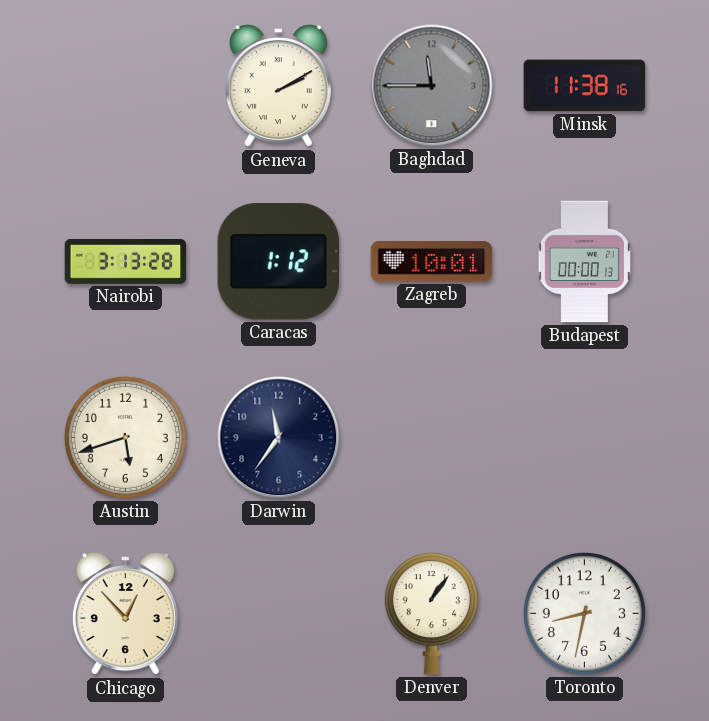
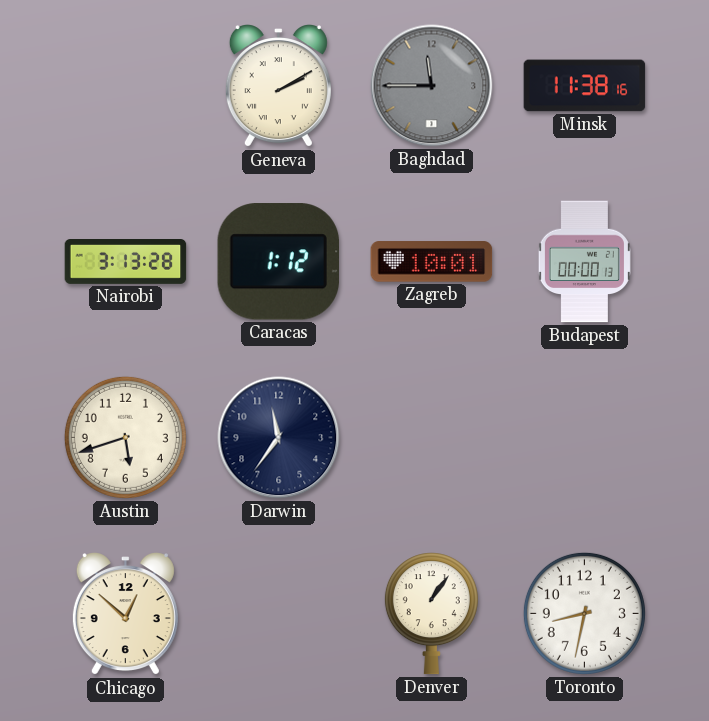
Chicago: 12:53 -> 12:52 (125, 614)
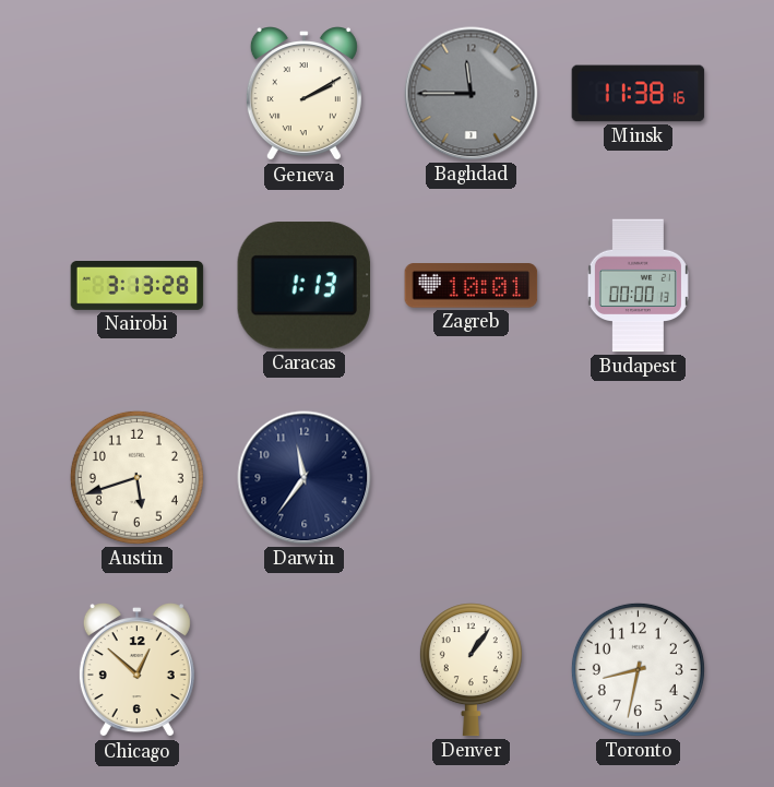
Caracas: 1:12 -> 1:13 (303, 286)
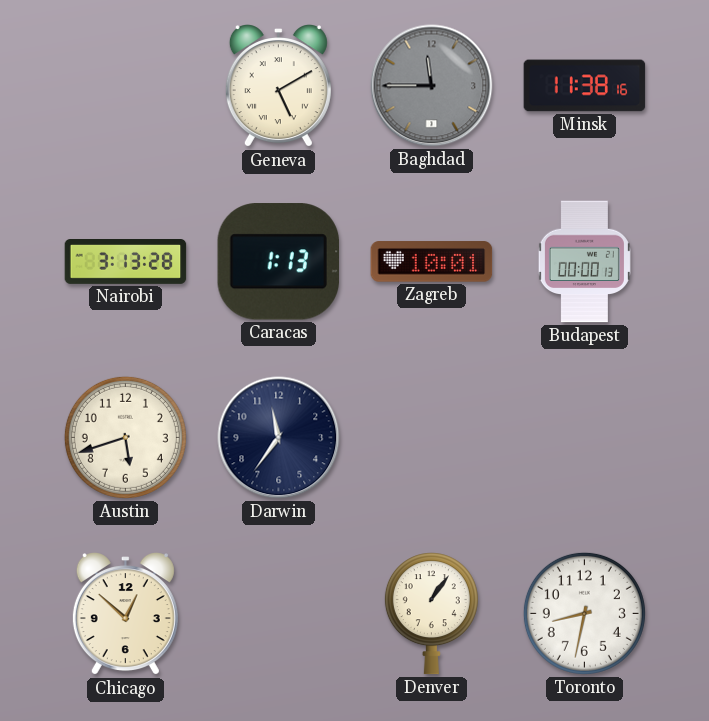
Geneva: 2:10 -> 5:10 (278, 86)
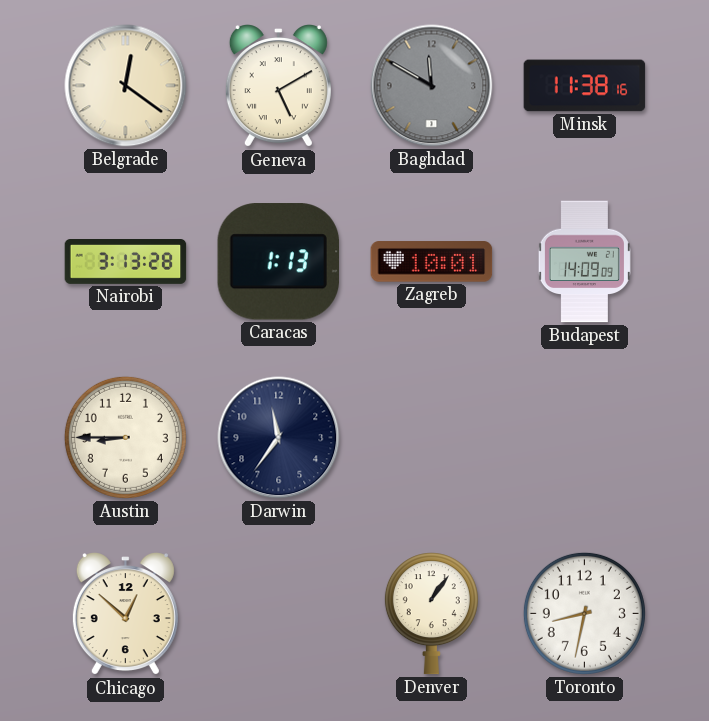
Belgrade: none -> 12:21 (126, 86)
Baghdad: 11:45 -> 11:50 (432, 86)
Budapest: 00:00 -> 14:09 (584, 262)
Austin: 5:42 -> 8:45 (125, 437)
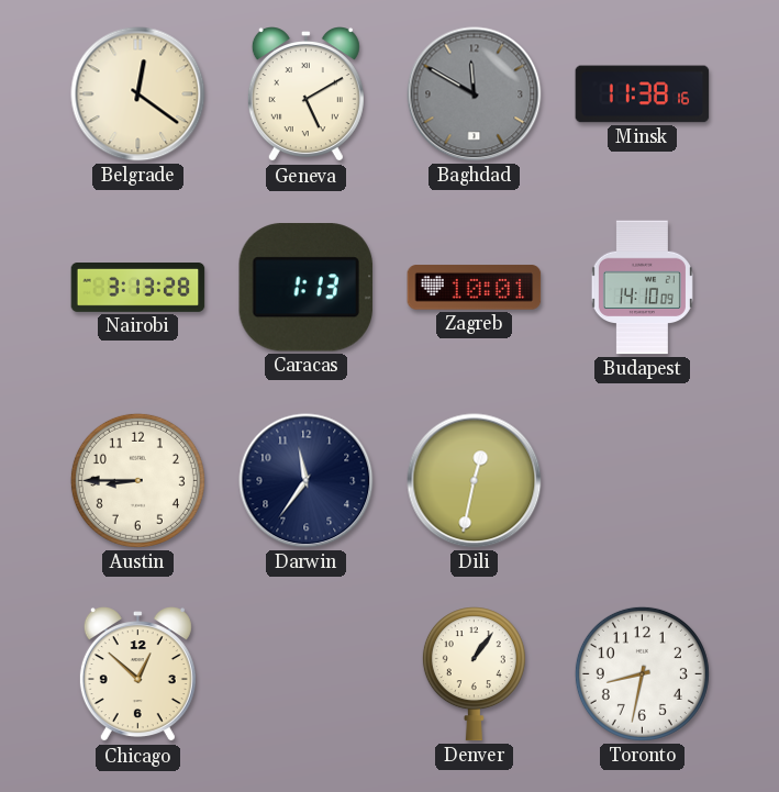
Budapest: 14:09 -> 14:10 (642, 288)
Dili: none -> 12:32 (475, 481)
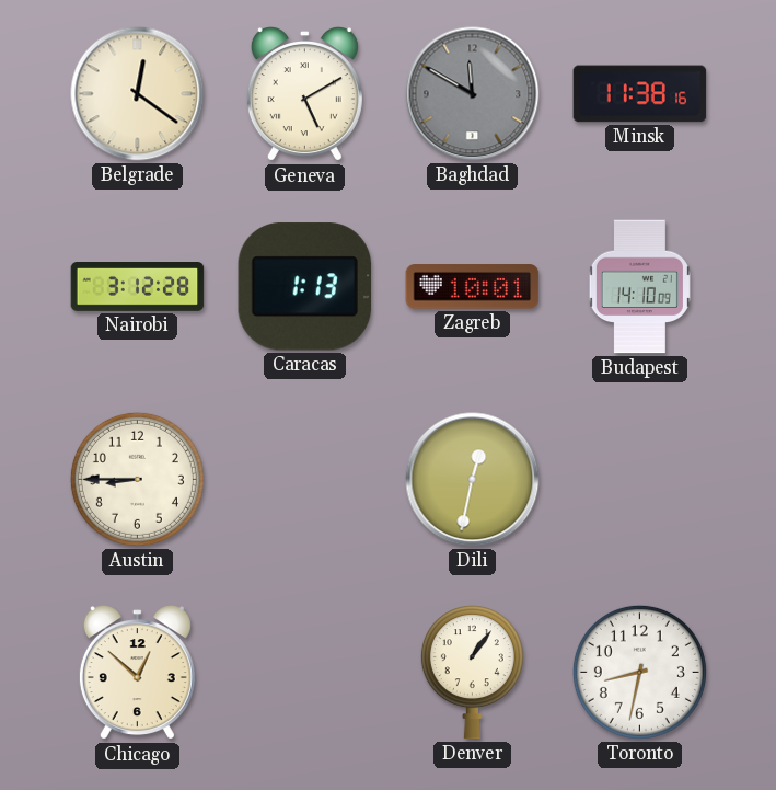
Nairobi: 3:13 -> 3:12 (138, 287)
Darwin: 11:36 -> none (307, 481)
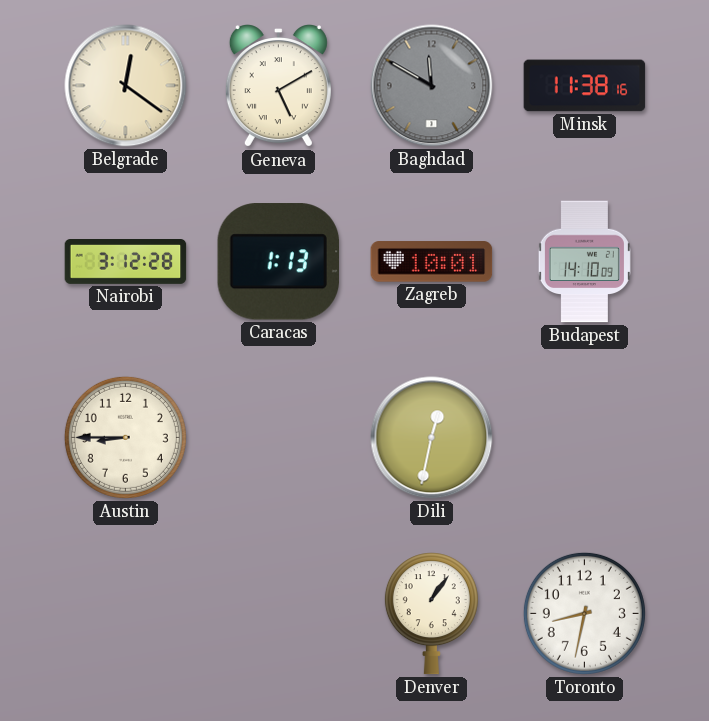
Chicago: 12:52 -> none (137, 673)
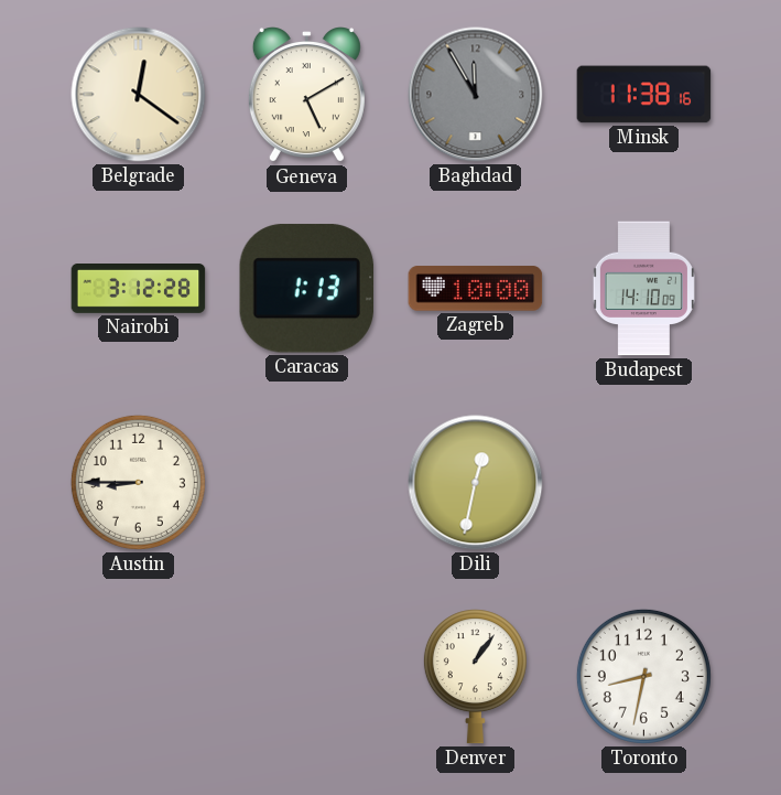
Baghdad: 11:50 -> 11:55 (476, 95)
Zagreb: 10:01 -> 10:00 (476, 289)
